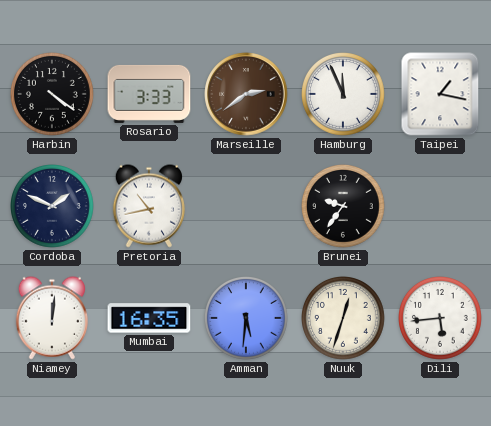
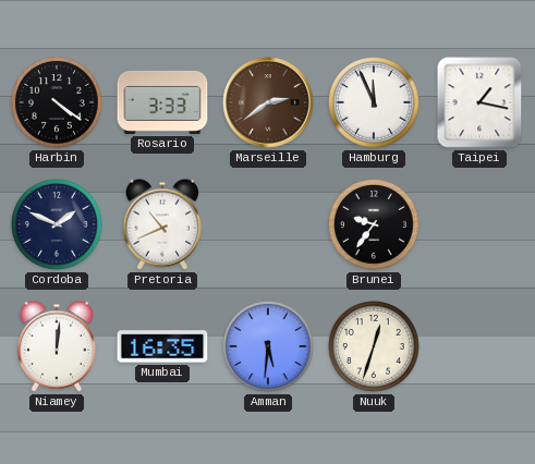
Pretoria: 10:43 -> 10:41 (161, 224)
Dili: 5:44 -> none (441, 319)
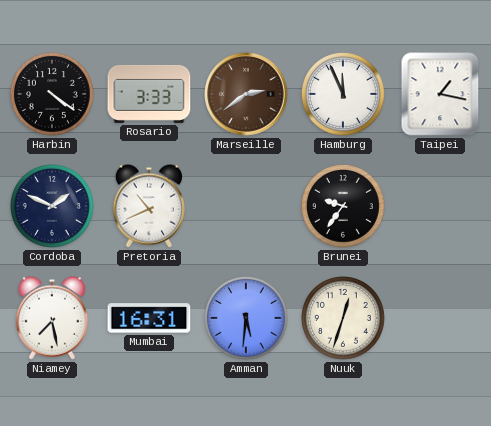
Niamey: 12:01 -> 7:28 (51, 318)
Mumbai: 16:35 -> 16:31 (149, 318)
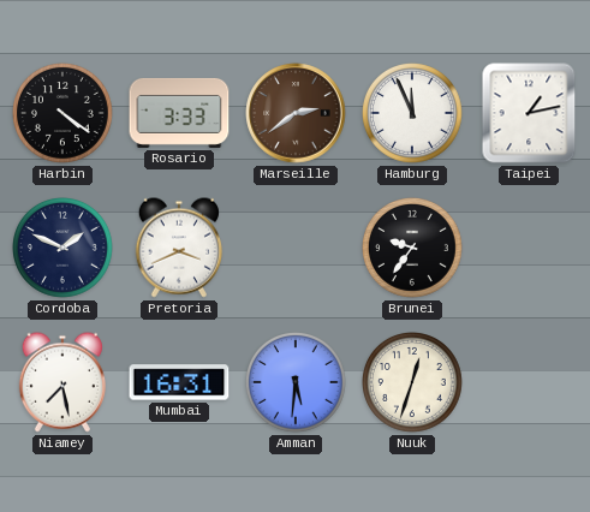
Taipei: 1:17 -> 1:13 (529, 113)
Pretoria: 10:41 -> 3:41 (178, 248)
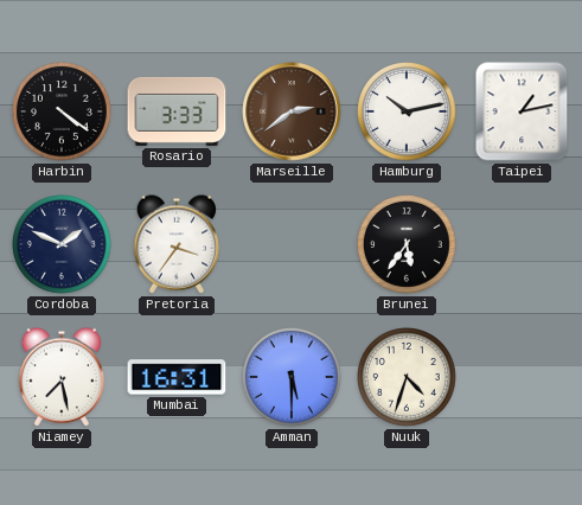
Hamburg: 11:56 -> 10:13 (408, 113)
Pretoria: 3:41 -> 3:36 (175, 244)
Brunei: 9:36 -> 5:36 (408, 245)
Amman: 5:31 -> 5:30 (293, 378)
Nuuk: 12:33 -> 4:33 (408, 378)
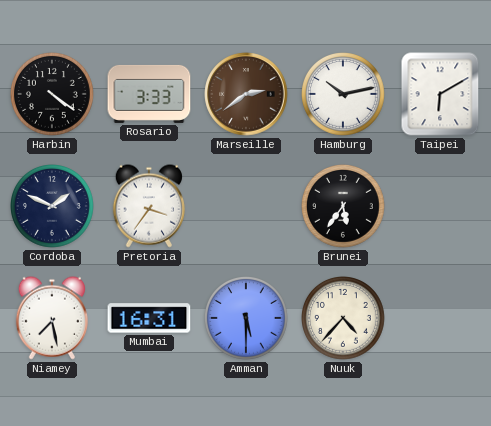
Taipei: 1:13 -> 6:10 (440, 94)
Nuuk: 4:33 -> 4:37 (344, 319)
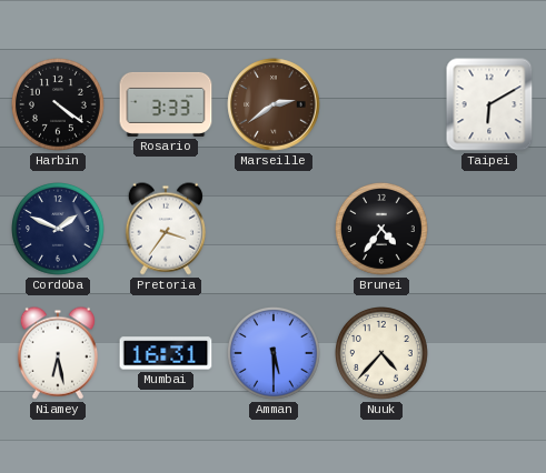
Hamburg: 10:13 -> none (344, 95)
Brunei: 5:36 -> 4:36 (383, 230)
Niamey: 7:28 -> 6:28 (57, 353)
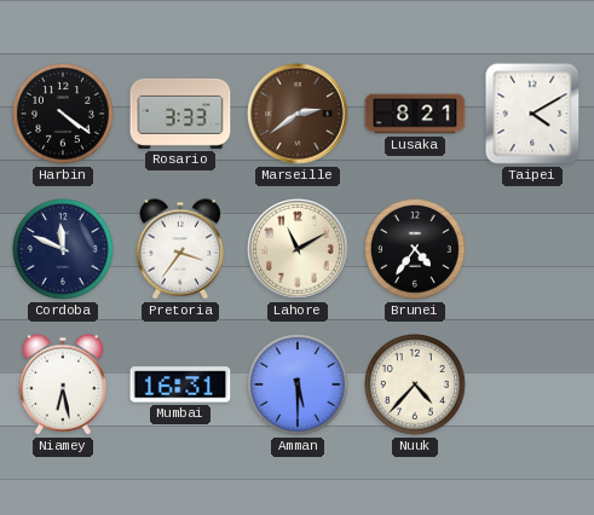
Lusaka: none -> 8:21 (415, 114)
Taipei: 6:10 -> 4:10 (532, 114)
Cordoba: 1:49 -> 11:49 (64, 250)
Lahore: none -> 11:10 (298, 249)
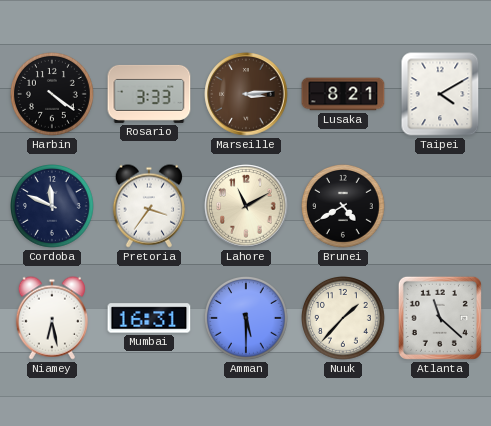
Marseille: 2:39 -> 3:14 (246, 94)
Brunei: 4:36 -> 4:40 (344, 207)
Nuuk: 4:37 -> 1:37 (344, 319)
Atlanta: none -> 11:22 (440, 318)
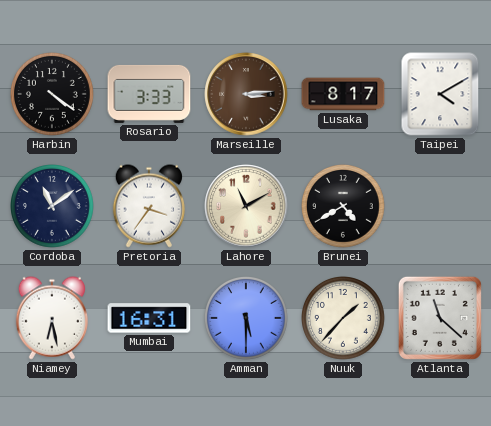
Lusaka: 8:21 -> 8:17 (343, 94)
Cordoba: 11:49 -> 11:09 (53, 207)
